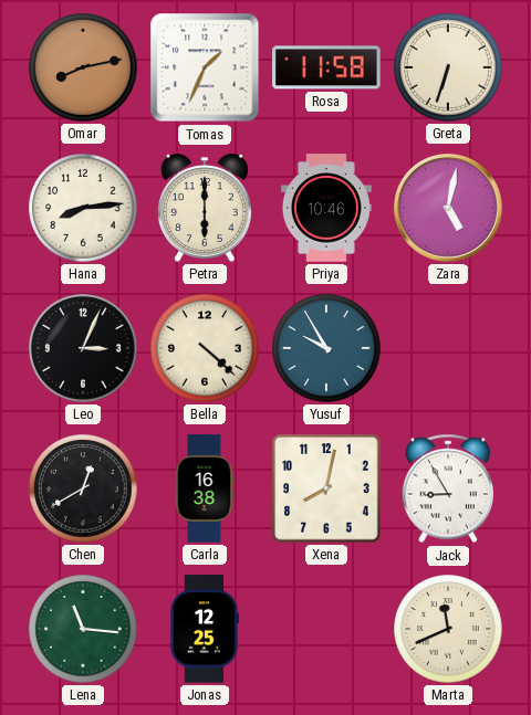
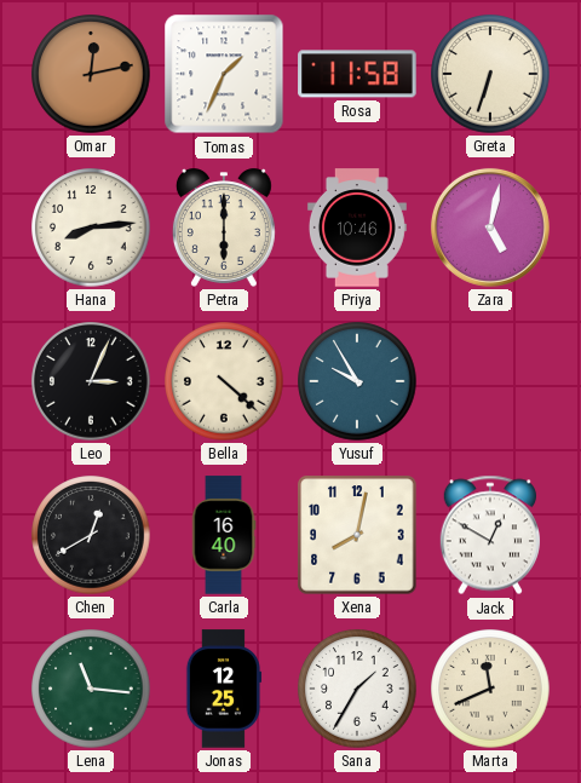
Omar: 8:13 -> 12:13 (91, 74)
Carla: 16:38 -> 16:40 (224, 535)
Jack: 8:55 -> 12:50 (489, 535)
Sana: none -> 1:35 (357, 689)
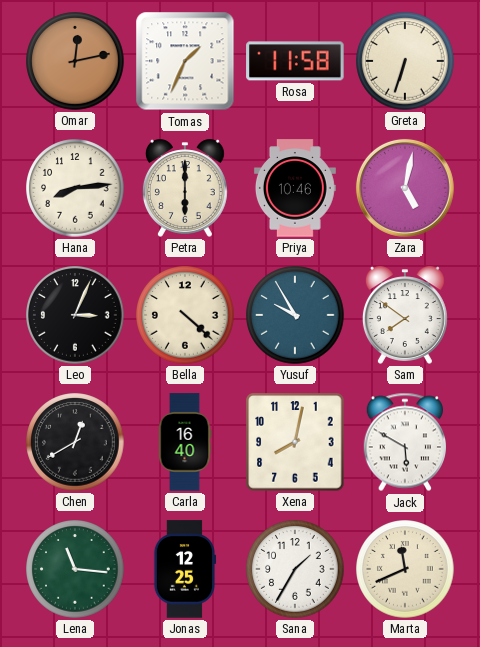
Sam: none -> 7:51 (405, 315)
Jack: 12:50 -> 5:50 (404, 442)
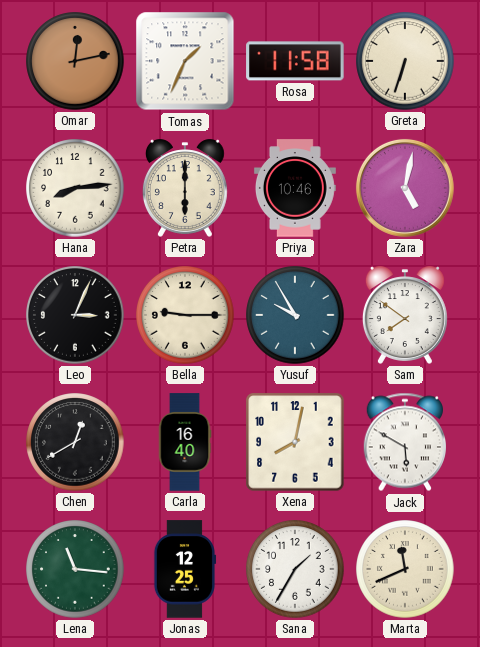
Bella: 4:22 -> 9:15 (185, 315)
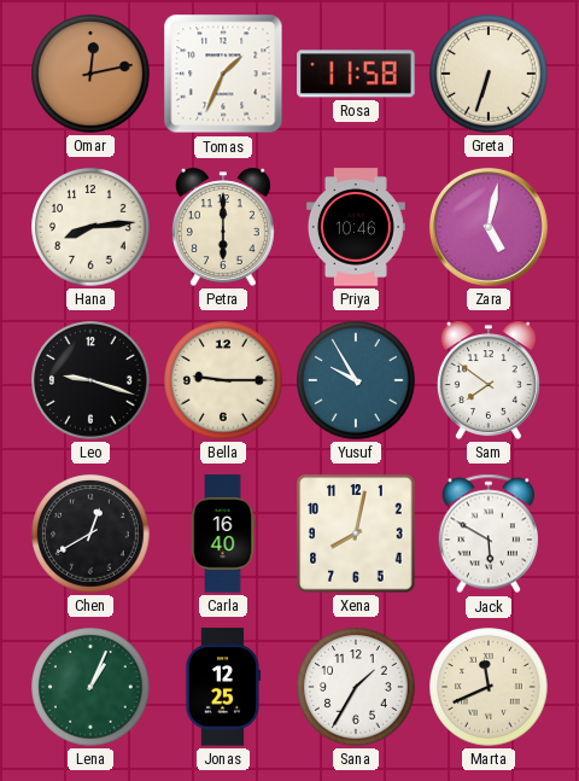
Leo: 3:04 -> 9:18 (90, 380)
Lena: 11:16 -> 1:04 (90, 687)
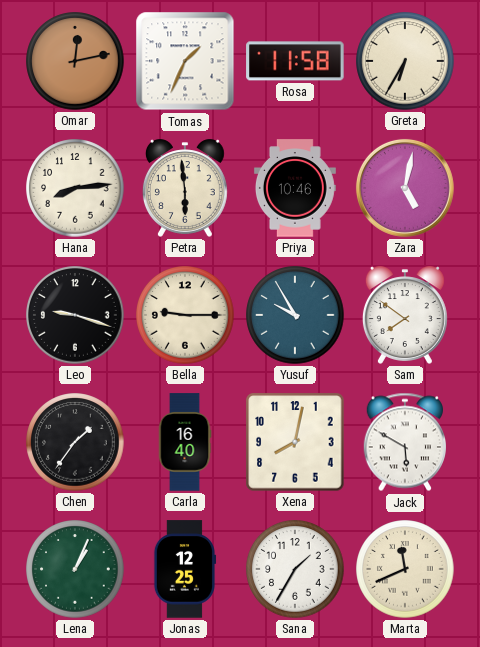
Greta: 6:33 -> 6:35 (405, 61)
Petra: 6:00 -> 5:59 (185, 188)
Chen: 12:40 -> 1:36 (75, 442)
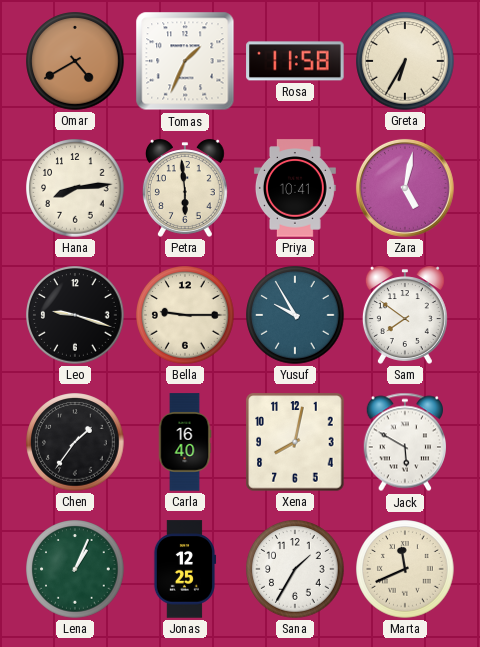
Omar: 12:13 -> 4:40 (75, 61)
Priya: 10:46 -> 10:41 (295, 188)
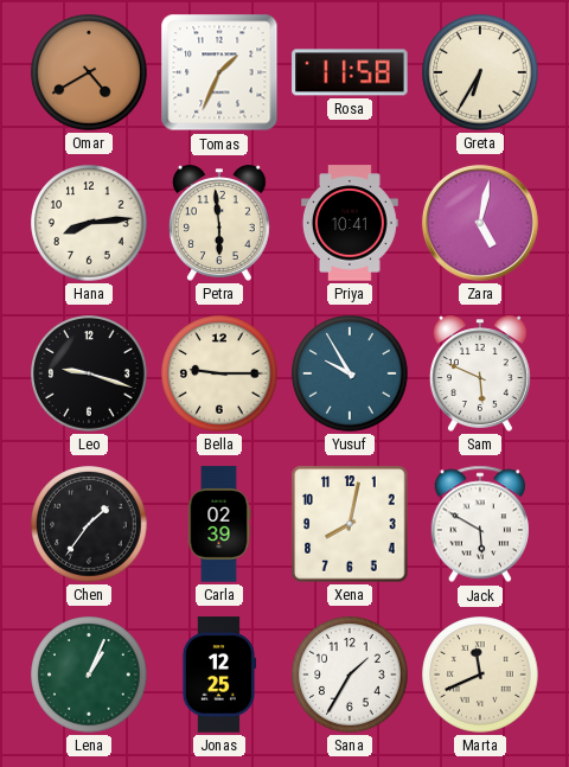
Sam: 7:51 -> 5:49 (480, 373)
Carla: 16:40 -> 02:39 (219, 524)
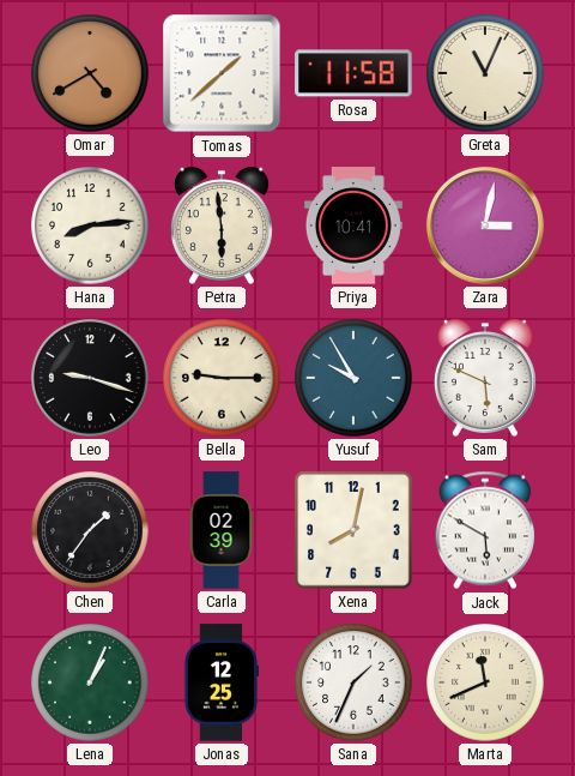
Tomas: 1:34 -> 1:38 (222, 73)
Greta: 6:35 -> 11:04 (485, 73)
Zara: 5:02 -> 3:02 (485, 225)
Sana: 1:35 -> 1:34 (353, 682)
